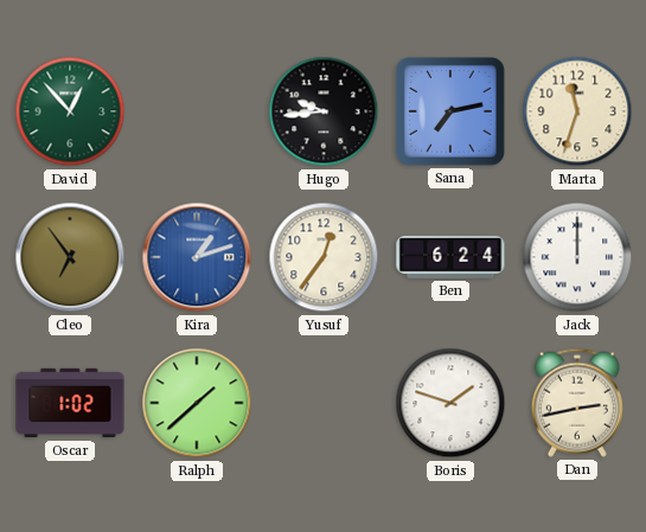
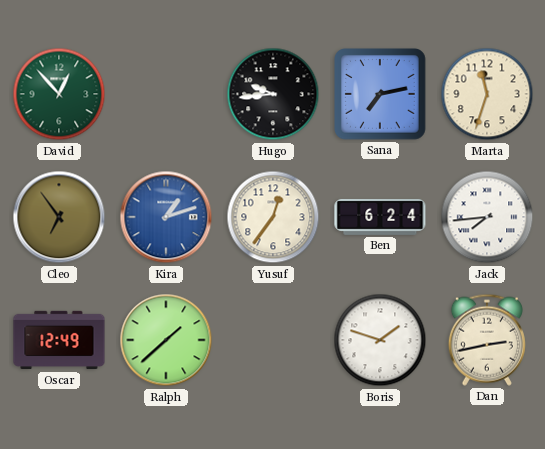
Jack: 12:00 -> 7:44 (487, 217)
Oscar: 1:02 -> 12:49 (59, 340)
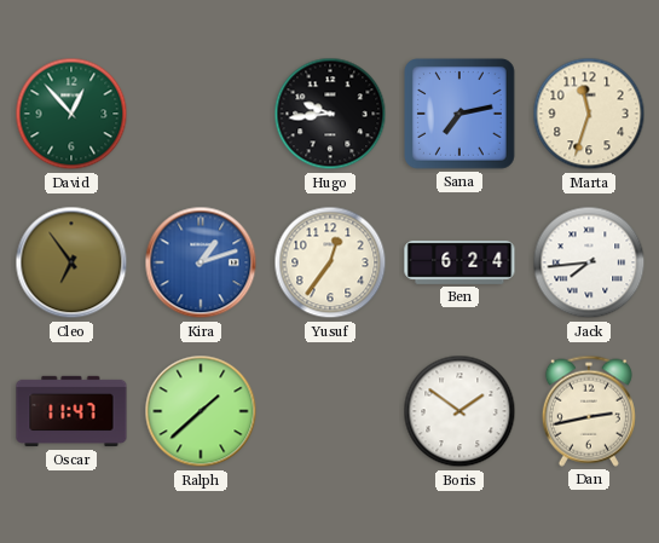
Oscar: 12:49 -> 11:47 (71, 411)
Boris: 1:48 -> 1:51 (459, 411)
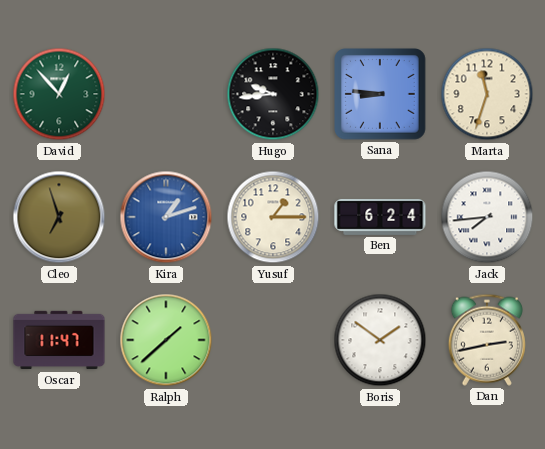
Sana: 7:13 -> 8:46 (381, 95)
Cleo: 6:54 -> 6:57 (59, 217)
Yusuf: 12:36 -> 1:15 (273, 217)
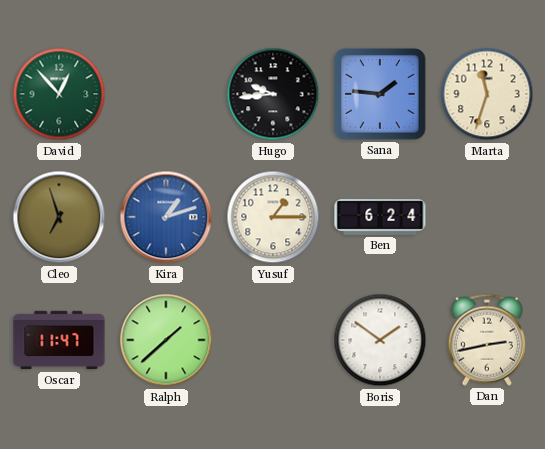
Sana: 8:46 -> 1:46 (381, 95)
Jack: 7:44 -> none (487, 217)
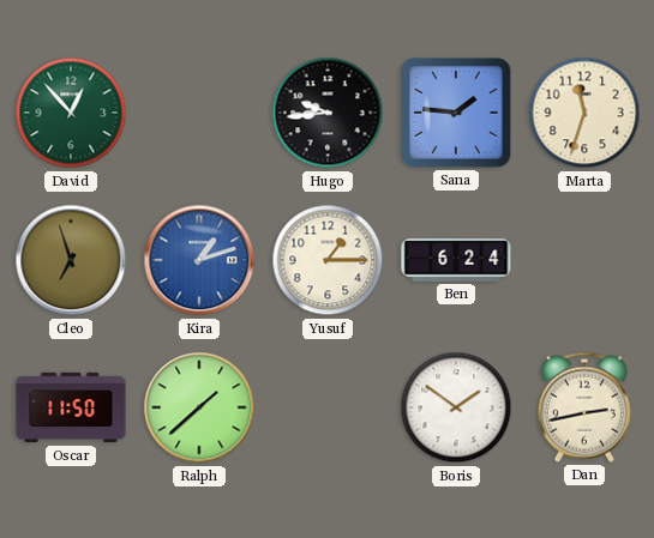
Oscar: 11:47 -> 11:50 (71, 407)
